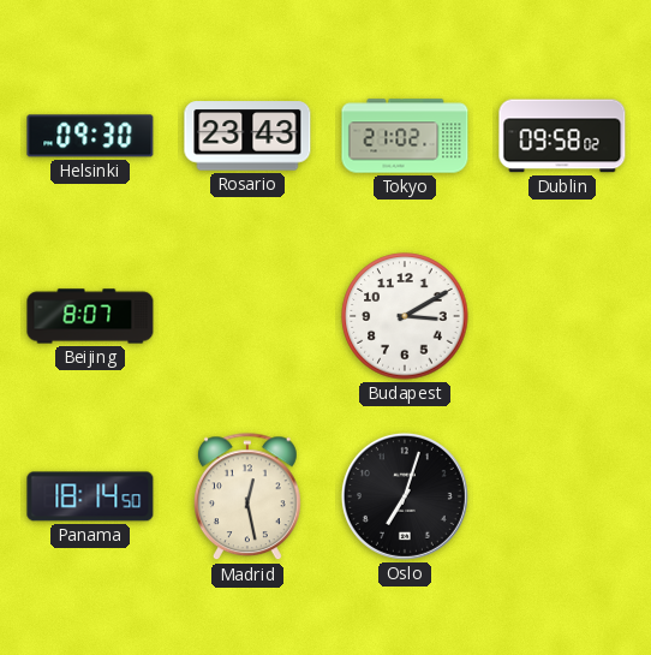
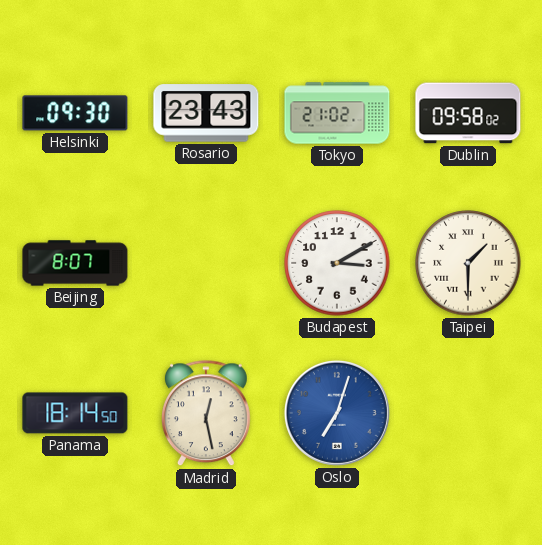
Taipei: none -> 1:30 (468, 263)
Oslo dial: black -> blue (337, 413)
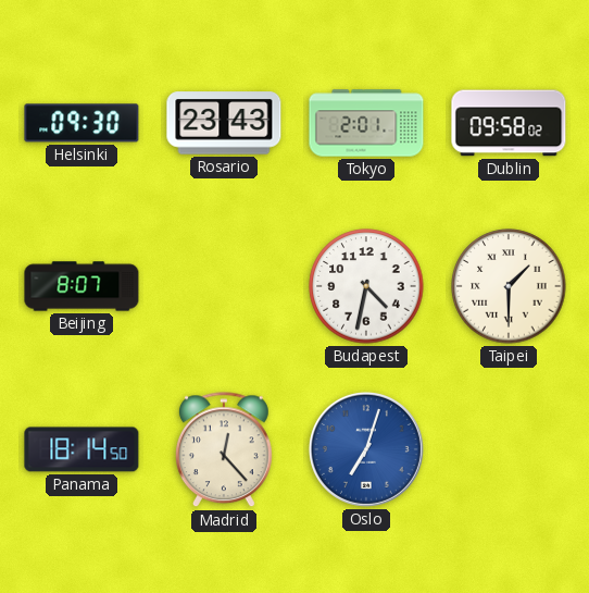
Tokyo: 21:02 -> 2:01 (366, 123)
Budapest: 3:10 -> 4:32 (366, 286)
Madrid: 12:28 -> 12:23 (224, 450)
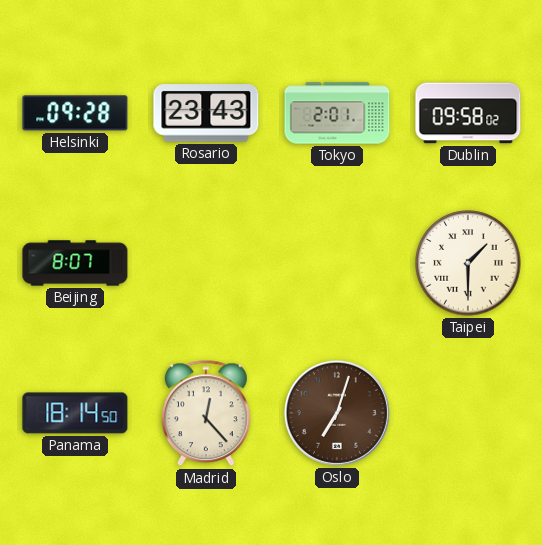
Helsinki: 09:30 -> 09:28 (75, 113)
Budapest: 4:32 -> none (366, 286)
Oslo dial: blue -> brown (337, 413)
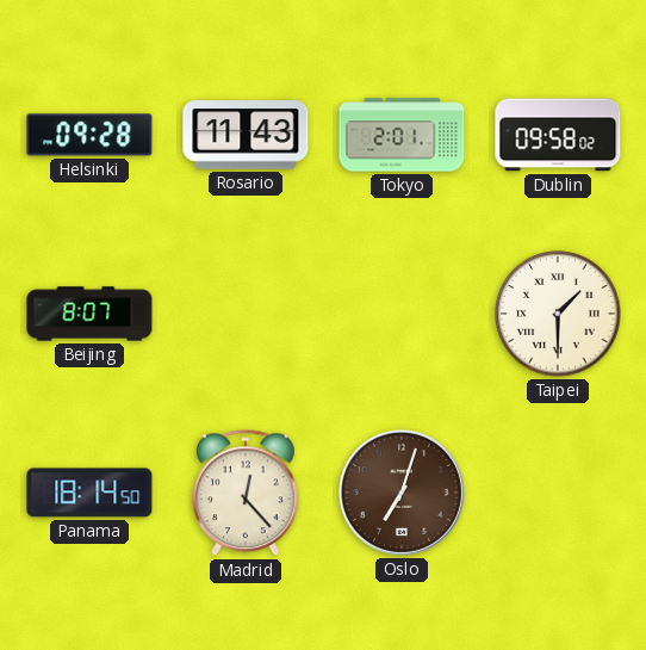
Rosario: 23:43 -> 11:43 (246, 135)
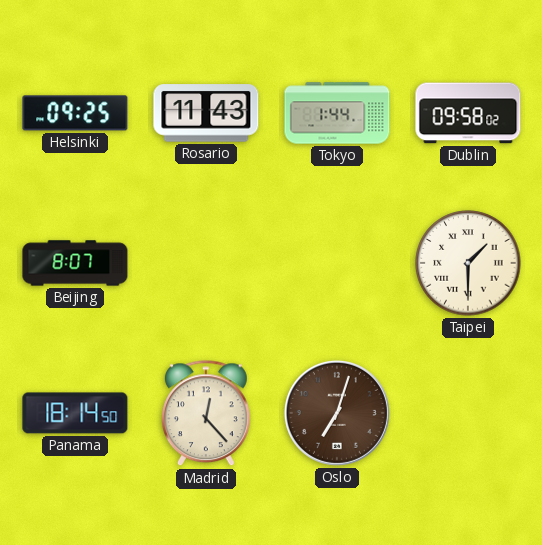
Helsinki: 09:28 -> 09:25 (75, 113)
Tokyo: 2:01 -> 1:44 (337, 113)
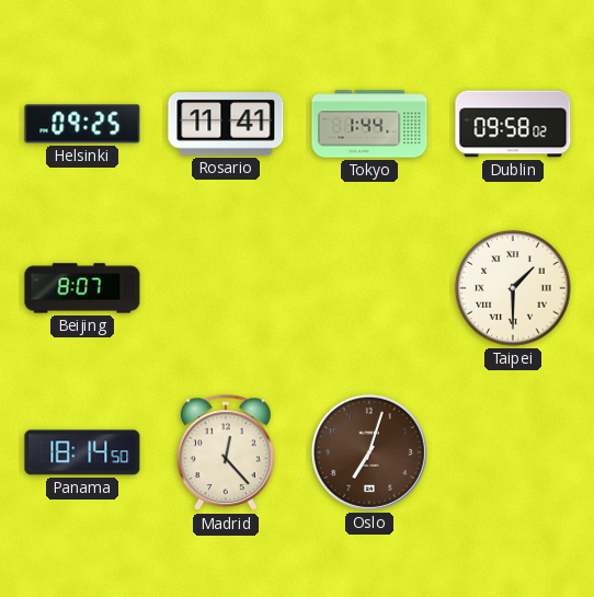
Rosario: 11:43 -> 11:41 (226, 124)
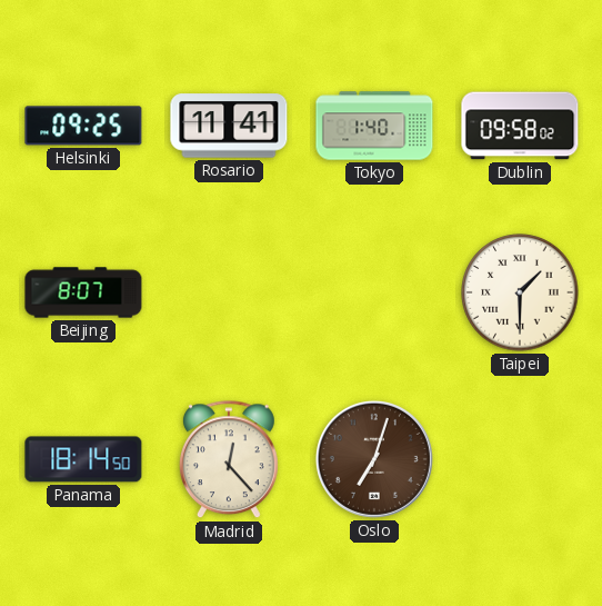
Tokyo: 1:44 -> 1:40 (374, 126)
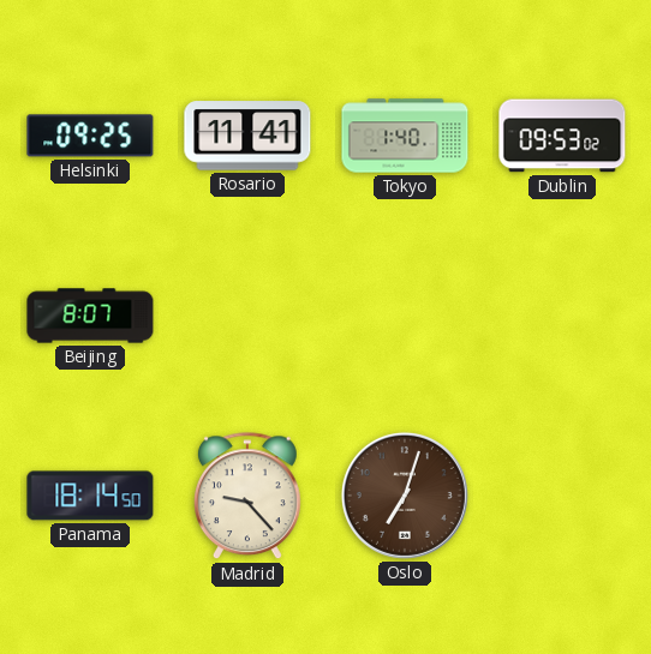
Dublin: 09:58 -> 09:53 (562, 136)
Taipei: 1:30 -> none (520, 292)
Madrid: 12:23 -> 9:23 (247, 497)
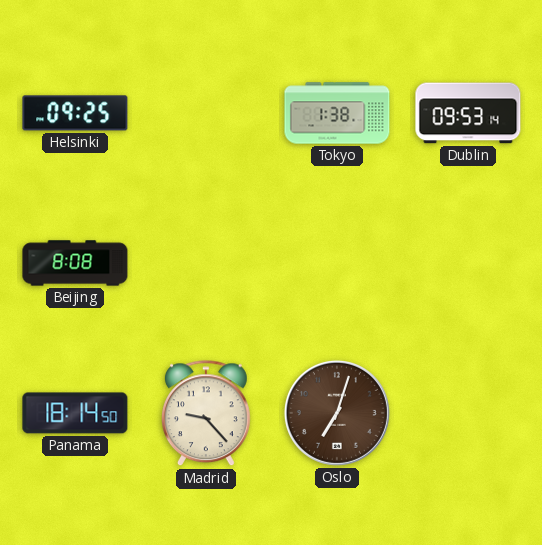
Rosario: 11:41 -> none (247, 136)
Tokyo: 1:40 -> 1:38 (337, 113)
Dublin: 09:53:02 -> 09:53:14 (468, 113)
Beijing: 8:07 -> 8:08 (75, 263)
